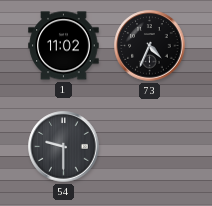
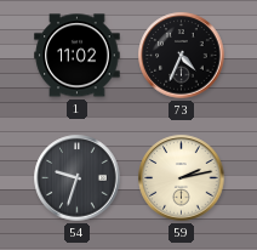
54: 9:30 -> 9:33 (78, 178)
59: none -> 2:13 (182, 178)
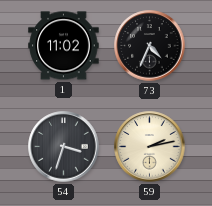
54: 9:33 -> 3:33 (64, 147)
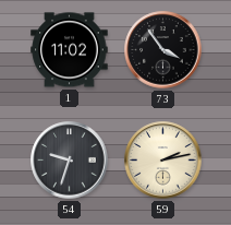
73: 4:34 -> 3:54 (163, 50)
54: 3:33 -> 9:33 (70, 161)
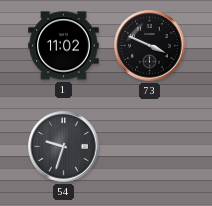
73: 3:54 -> 3:49 (150, 46)
59: 2:13 -> none (163, 161)
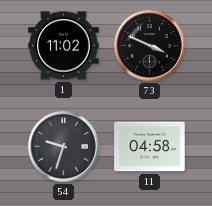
11: none -> 04:58 (150, 147)
